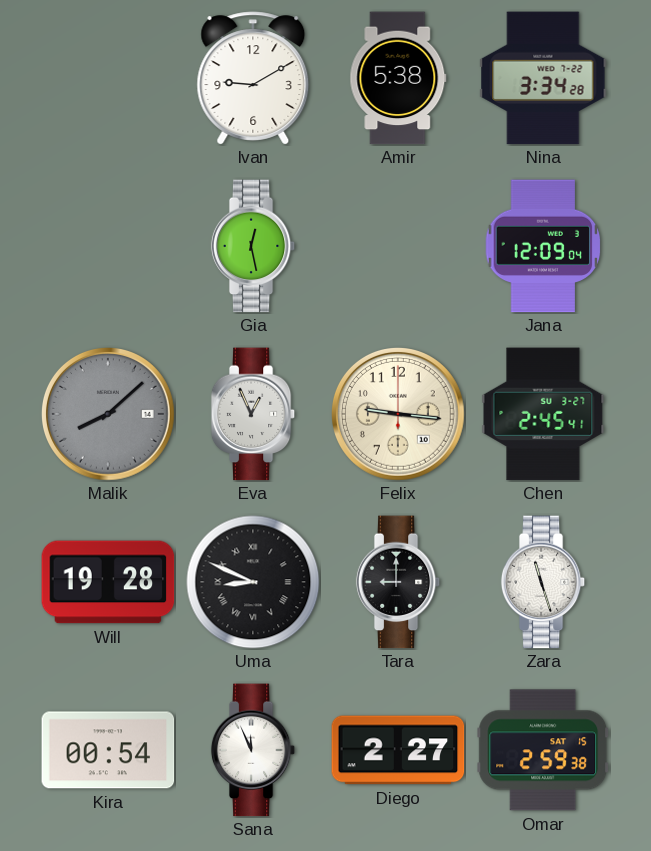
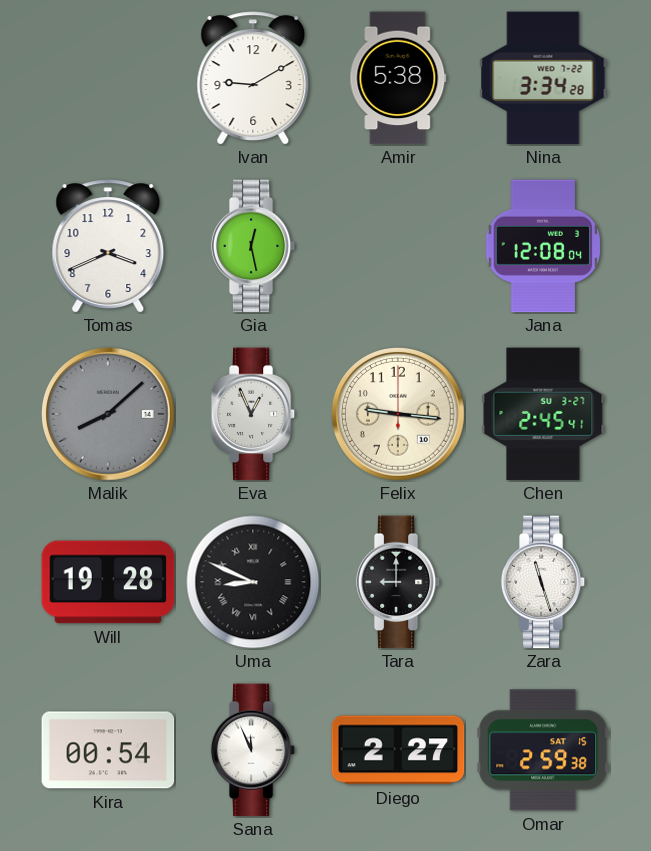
Tomas: none -> 3:41 (108, 246)
Jana: 12:09 -> 12:08 (543, 246)
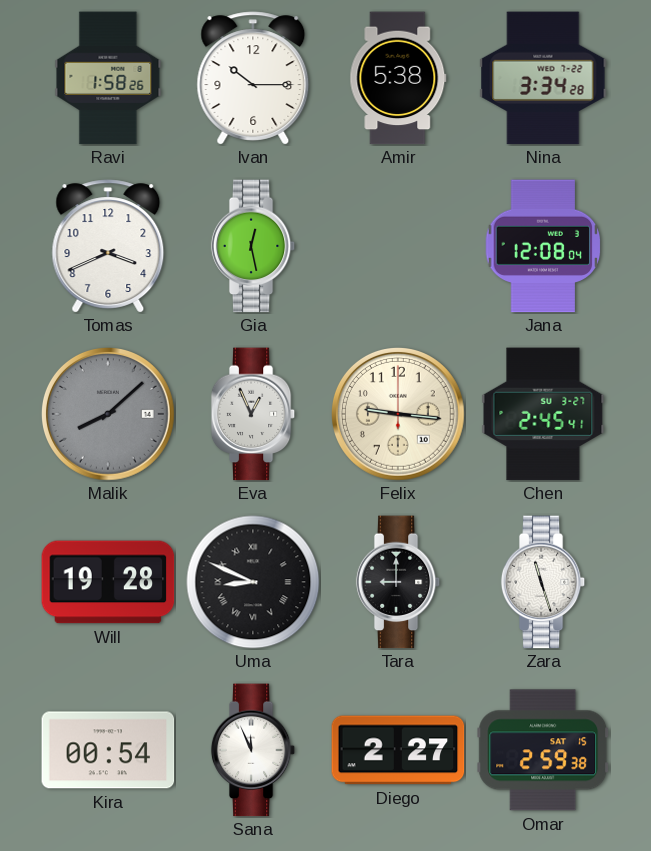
Ravi: none -> 1:58 (108, 78)
Ivan: 9:10 -> 10:15 (253, 78)
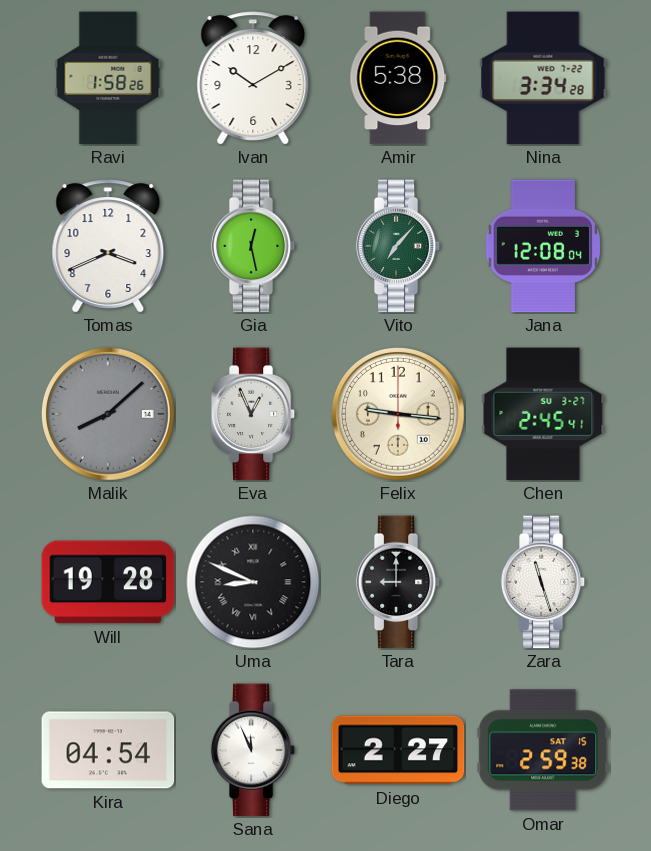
Ivan: 10:15 -> 10:10 (253, 78)
Vito: none -> 7:07 (398, 246)
Kira: 00:54 -> 04:54 (108, 750)
